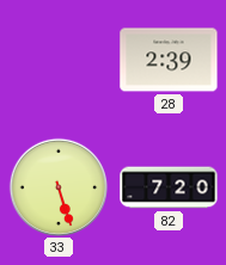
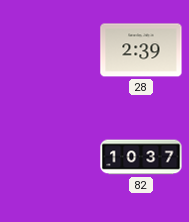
33: 5:27 -> none (57, 186)
82: 7:20 -> 10:37 (141, 157)
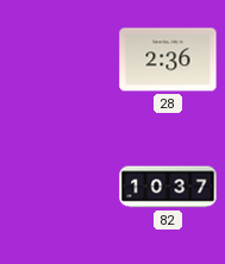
28: 2:39 -> 2:36 (168, 59)
